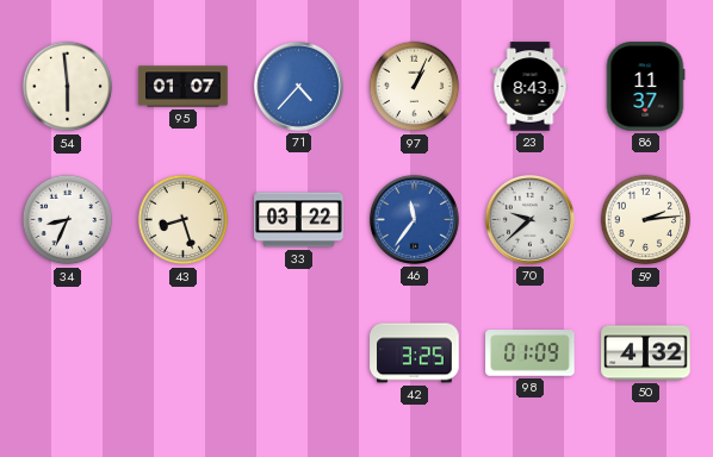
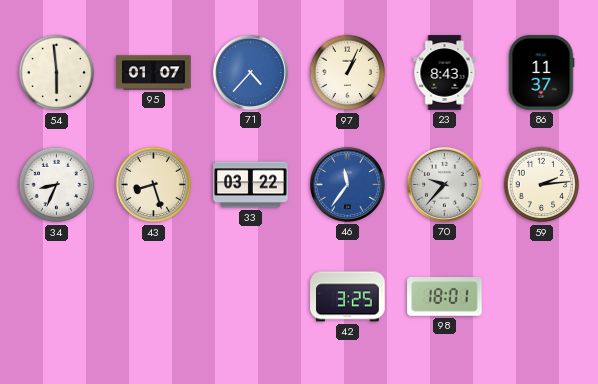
70: 9:38 -> 9:37 (444, 184)
98: 01:09 -> 18:01 (445, 297)
50: 4:32 -> none (646, 353)
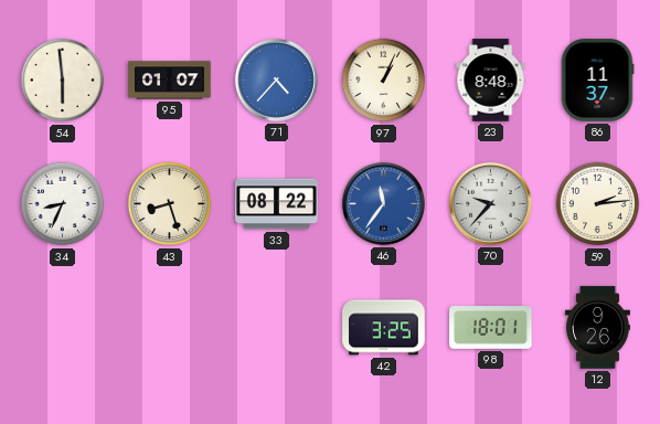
23: 8:43 -> 8:48 (491, 81)
33: 03:22 -> 08:22 (277, 204)
12: none -> 9:26 (597, 328)
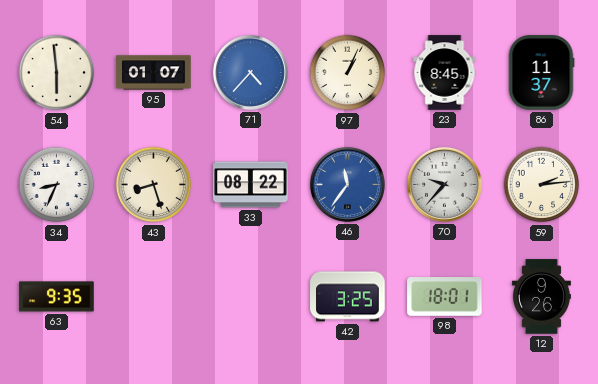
23: 8:48 -> 8:45 (445, 73)
63: none -> 9:35 (57, 297)
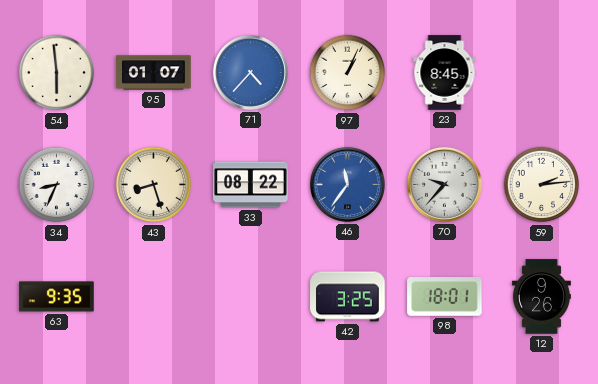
86: 11:37 -> none (541, 73)
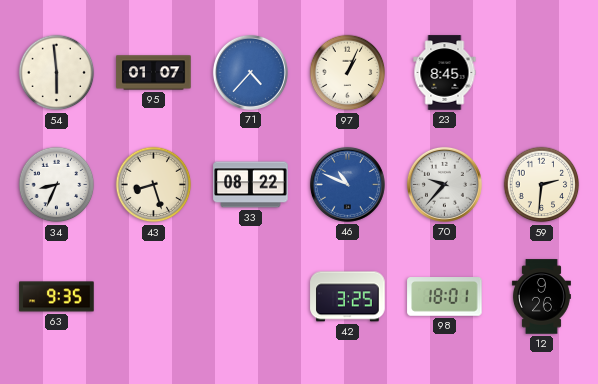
46: 11:36 -> 10:49 (347, 184)
59: 2:14 -> 2:31 (542, 185)
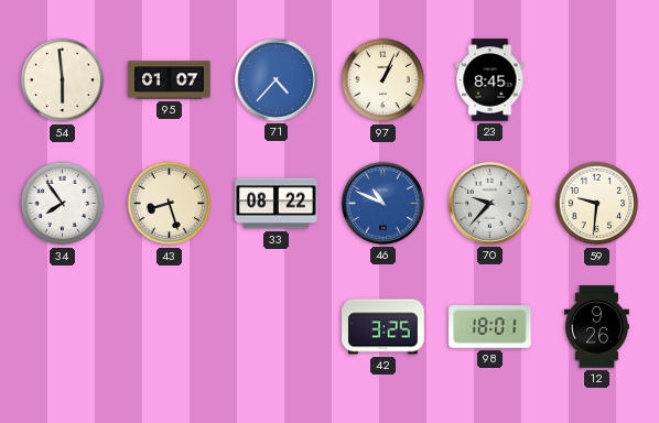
34: 8:34 -> 7:54 (63, 204)
59: 2:31 -> 9:31 (597, 204)
63: 9:35 -> none (57, 297)
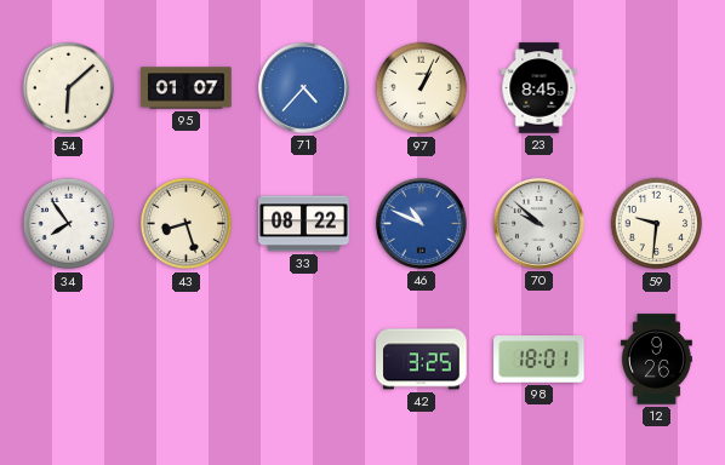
54: 5:59 -> 6:08 (69, 88)
70: 9:37 -> 9:52 (538, 223)
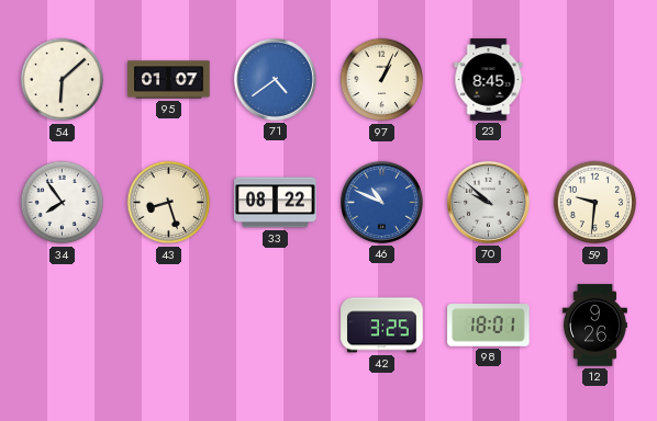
71: 4:37 -> 4:39 (275, 79)
